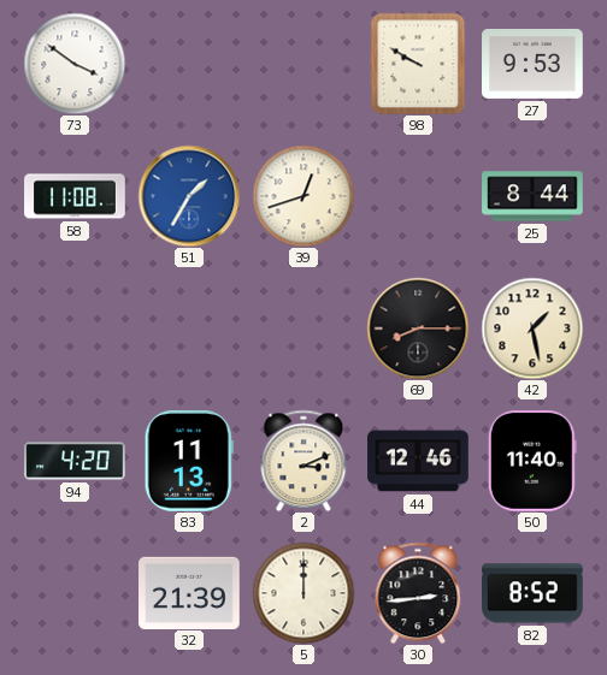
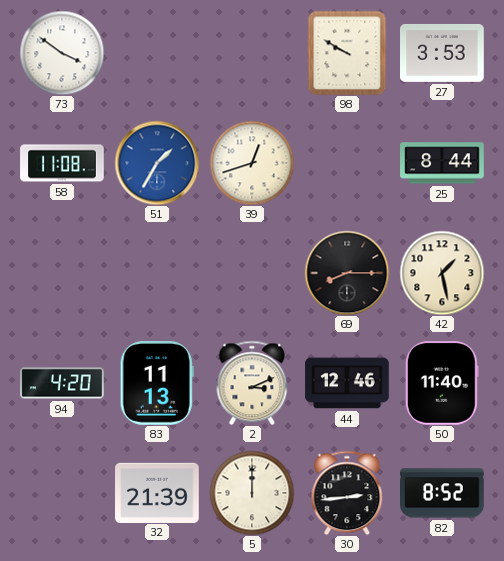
27: 9:53 -> 3:53 (442, 53)
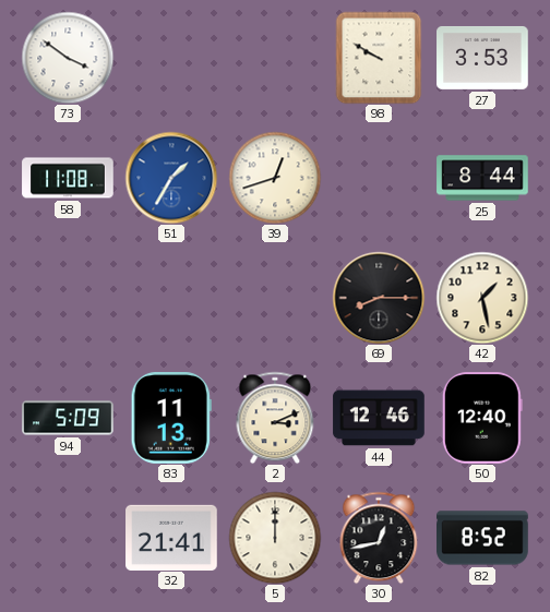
94: 4:20 -> 5:09 (68, 418)
50: 11:40 -> 12:40 (482, 418)
32: 21:39 -> 21:41 (171, 537)
30: 2:44 -> 12:43 (379, 538)
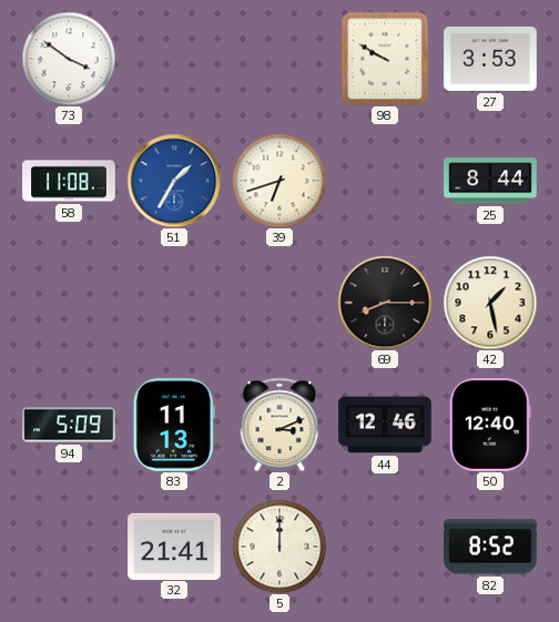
39: 12:42 -> 6:42 (279, 181)
30: 12:43 -> none (379, 538)
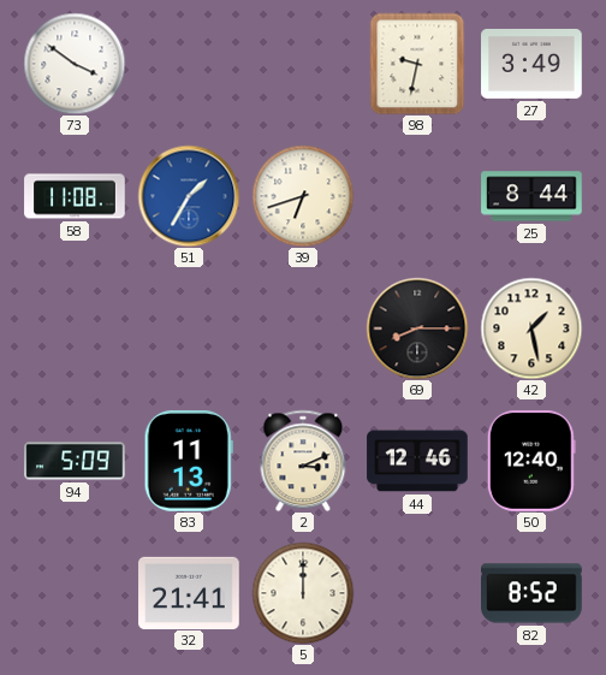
98: 9:50 -> 9:32 (417, 64)
27: 3:53 -> 3:49 (531, 64)
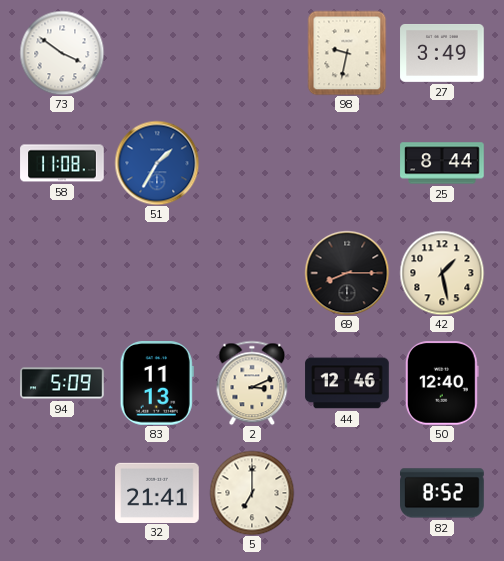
39: 6:42 -> none (303, 196)
5: 12:00 -> 7:00 (252, 493)
